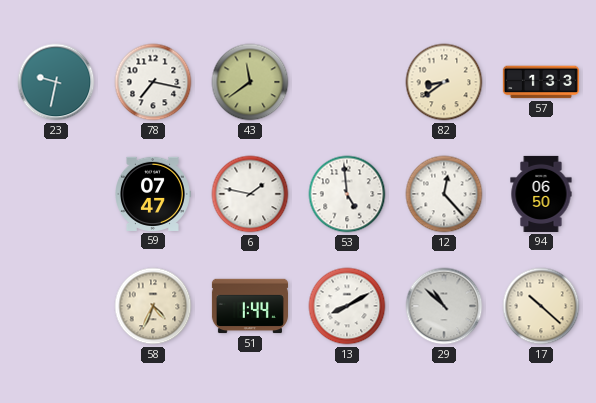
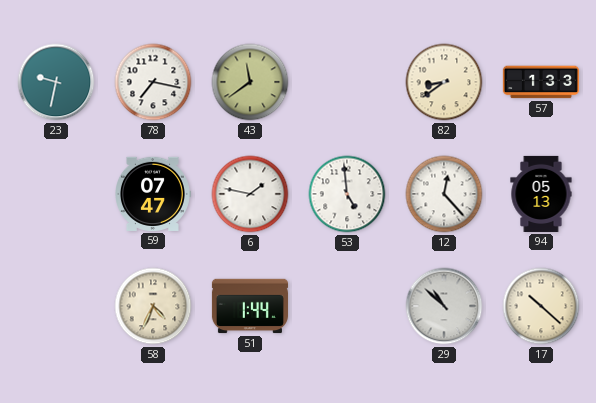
94: 06:50 -> 05:13 (541, 194)
13: 8:10 -> none (347, 306)
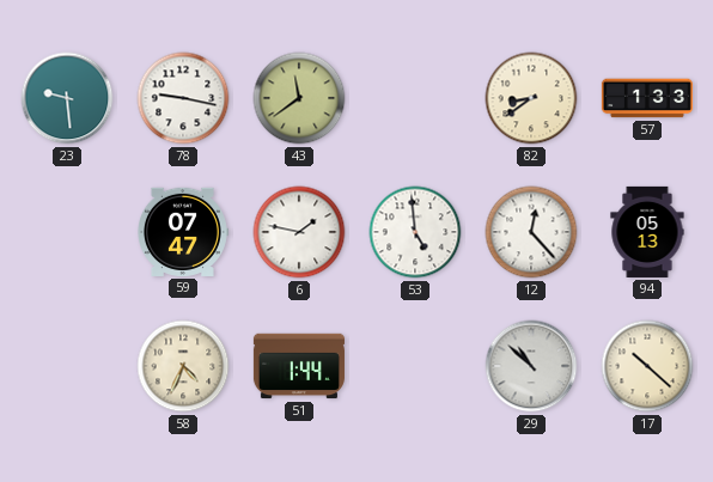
23: 9:32 -> 9:29 (67, 98)
78: 7:17 -> 9:17 (183, 98)
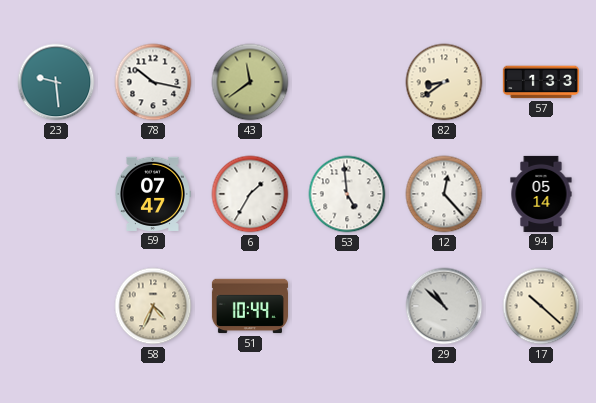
78: 9:17 -> 10:17 (153, 82)
6: 1:47 -> 1:35 (250, 194)
94: 05:13 -> 05:14 (541, 194)
51: 1:44 -> 10:44 (250, 306)
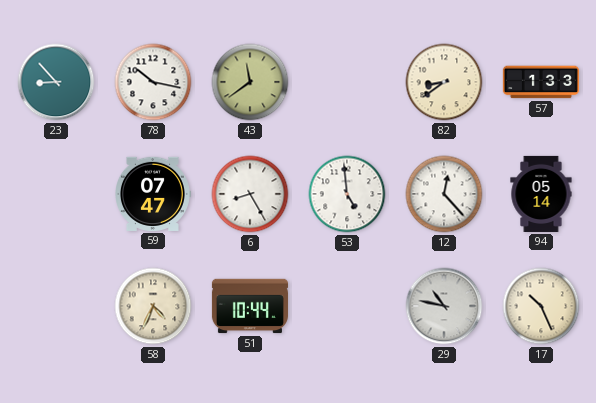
23: 9:29 -> 8:53 (56, 82)
6: 1:35 -> 8:25 (250, 194)
29: 10:52 -> 10:47 (444, 306)
17: 10:22 -> 10:26 (541, 306)
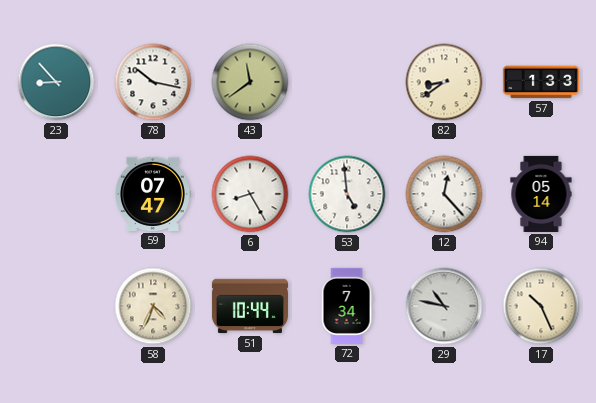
72: none -> 7:34 (347, 306)
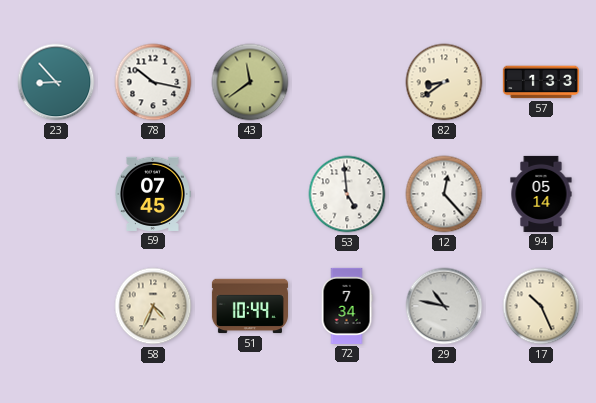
59: 07:47 -> 07:45 (153, 194)
6: 8:25 -> none (250, 194)
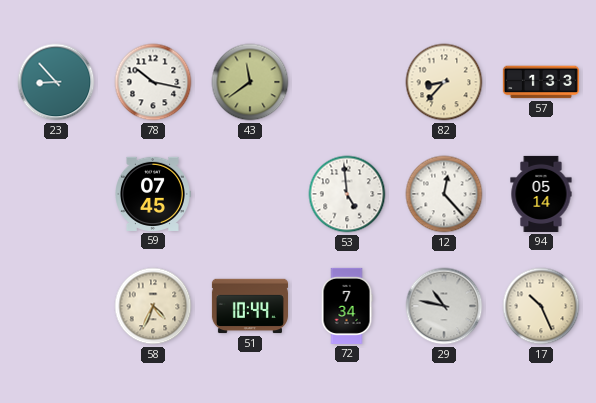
82: 8:39 -> 8:37 (444, 82)
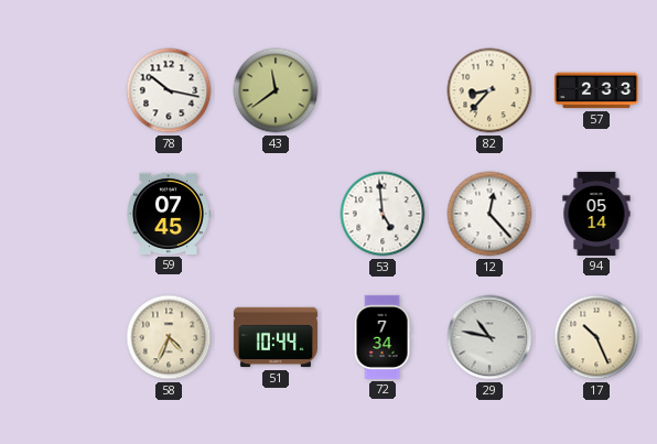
23: 8:53 -> none (56, 82)
57: 1:33 -> 2:33 (596, 90)
